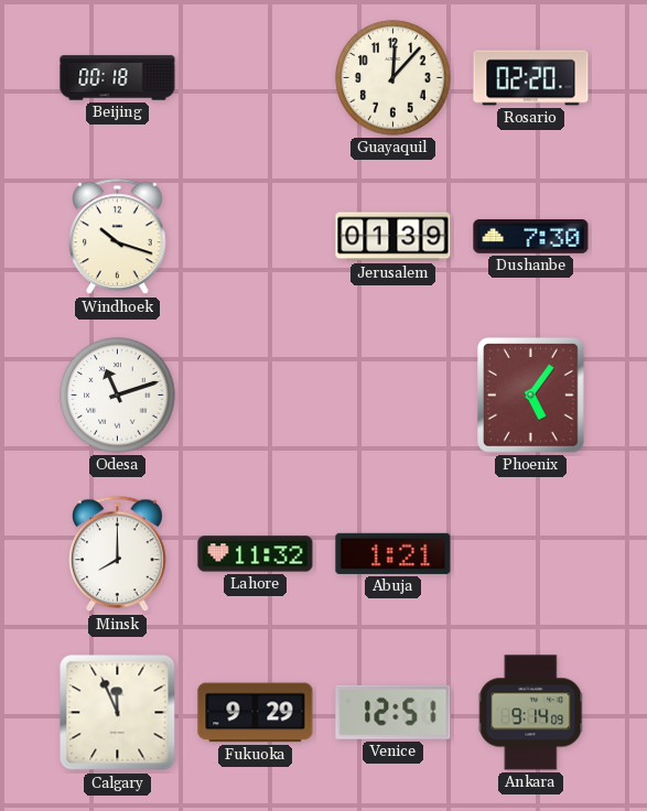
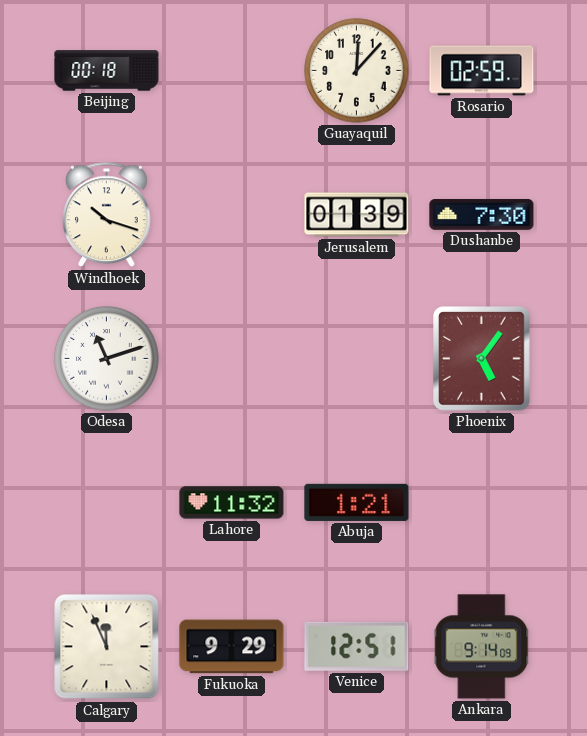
Rosario: 02:20 -> 02:59 (482, 71)
Minsk: 8:00 -> none (118, 554)
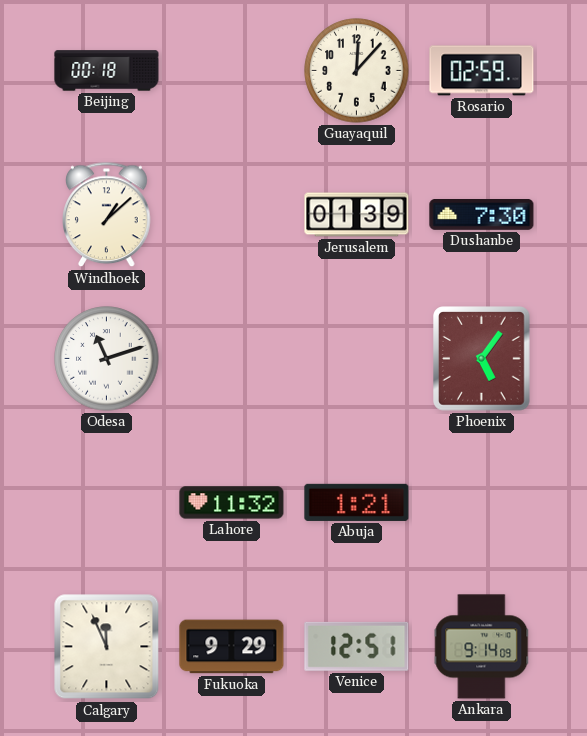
Windhoek: 10:18 -> 1:08 (107, 215)
